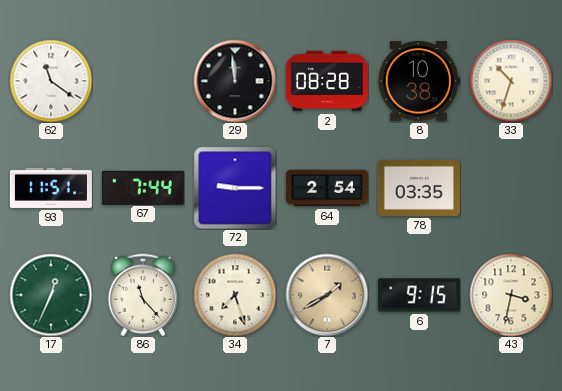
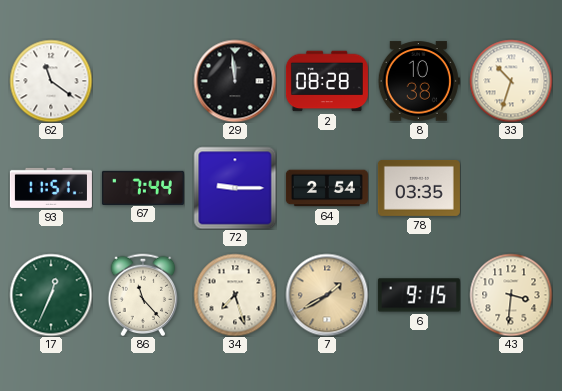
43: 3:32 -> 3:31 (511, 295)
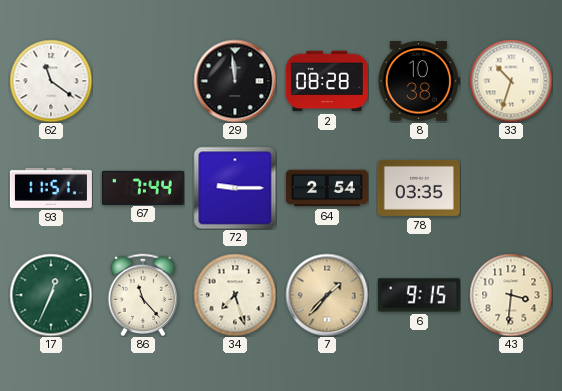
7: 1:40 -> 1:37 (327, 295)
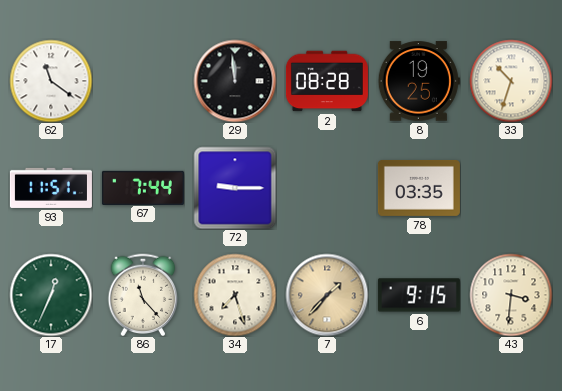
8: 10:38 -> 19:25 (419, 81)
64: 2:54 -> none (327, 188)
